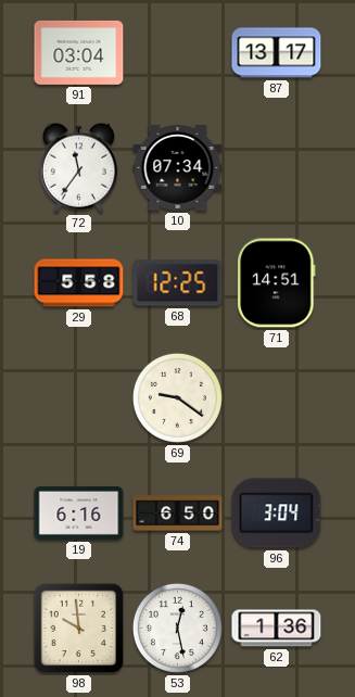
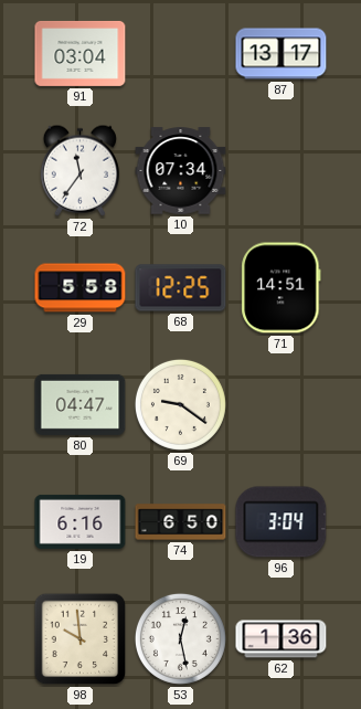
80: none -> 04:47 (81, 404)
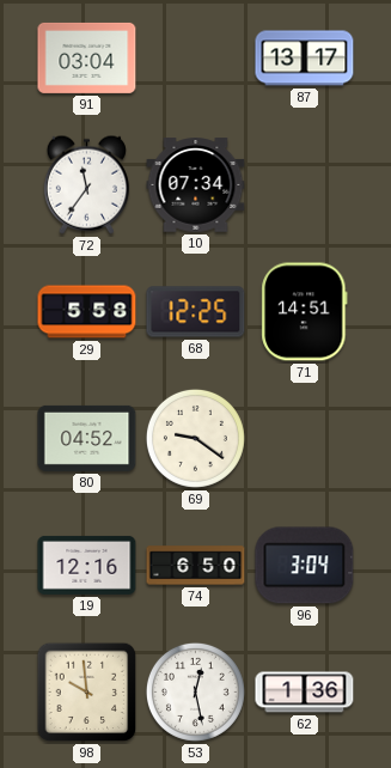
80: 04:47 -> 04:52 (87, 438)
19: 6:16 -> 12:16 (87, 565)
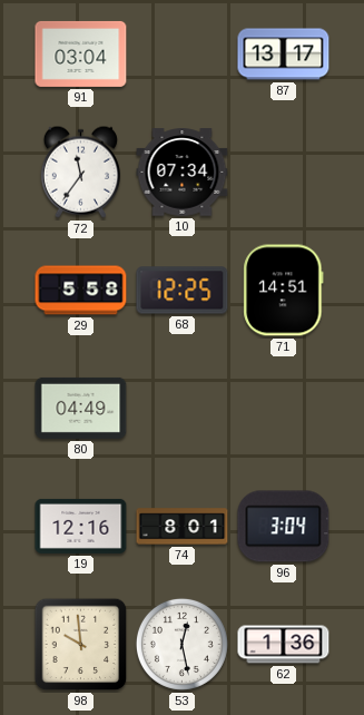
80: 04:52 -> 04:49 (81, 408)
69: 9:21 -> none (195, 438)
74: 6:50 -> 8:01 (183, 527)
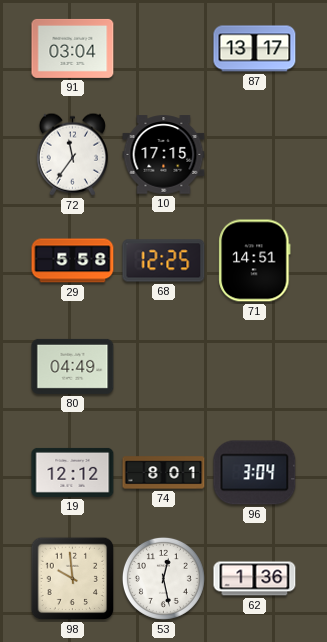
10: 07:34 -> 17:15 (164, 155)
19: 12:16 -> 12:12 (73, 472)
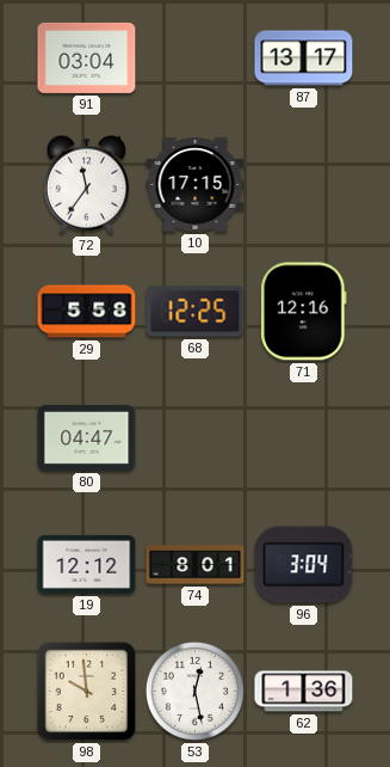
71: 14:51 -> 12:16 (304, 312)
80: 04:49 -> 04:47 (87, 437)
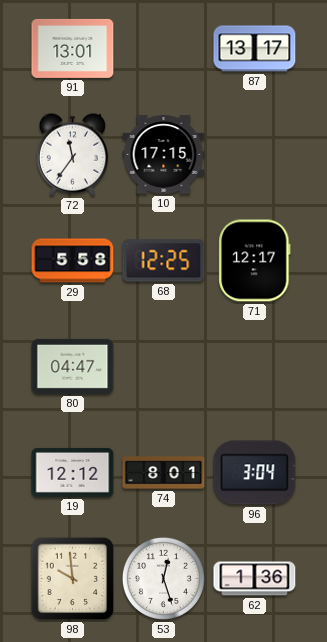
91: 03:04 -> 13:01 (73, 48)
71: 12:16 -> 12:17 (255, 261)
53: 12:28 -> 12:27 (163, 578)
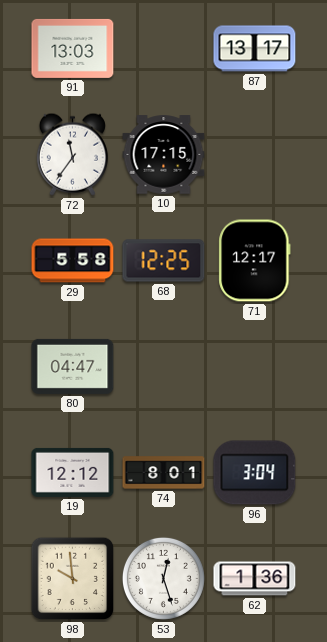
91: 13:01 -> 13:03 (73, 48)
